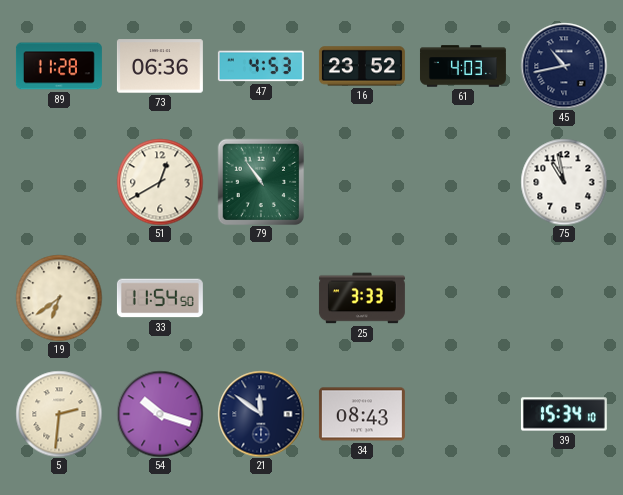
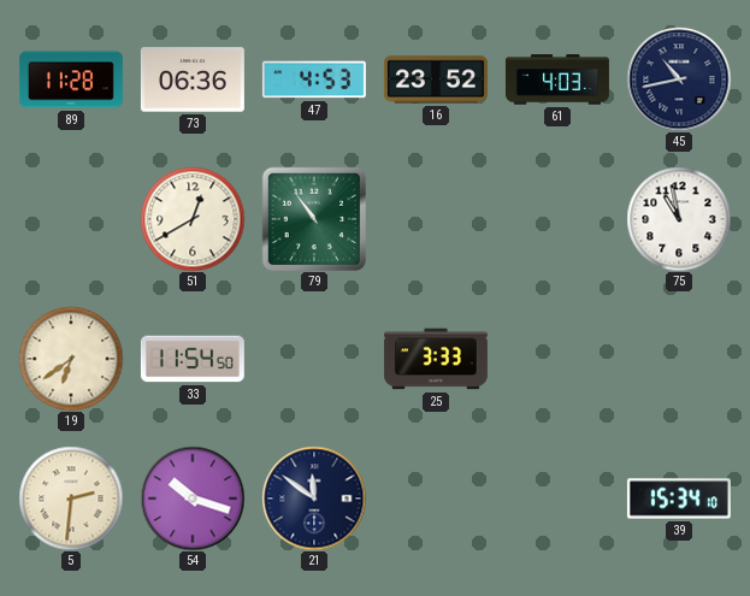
34: 08:43 -> none (362, 414)
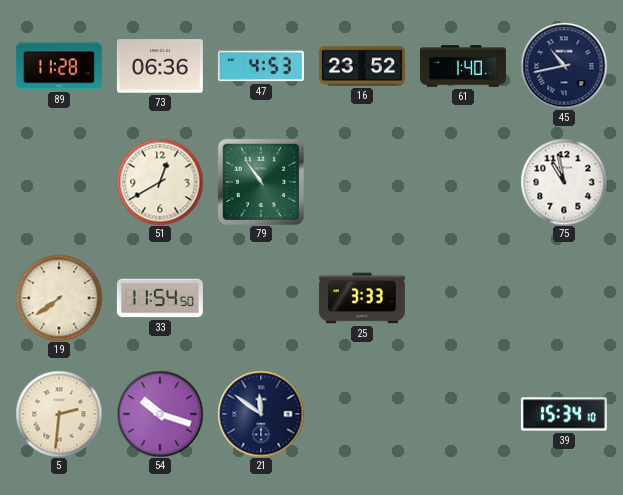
61: 4:03 -> 1:40 (463, 66)
19: 6:39 -> 7:39 (59, 298)
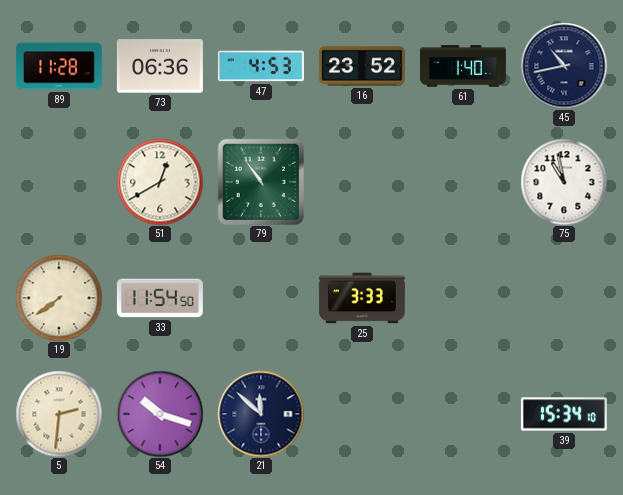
21: 11:51 -> 11:52 (261, 414)
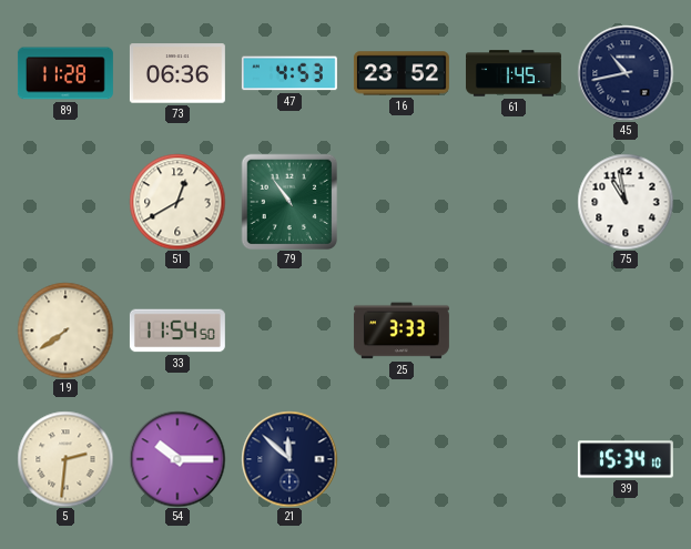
61: 1:40 -> 1:45 (514, 73)
54: 10:18 -> 10:15 (177, 459)
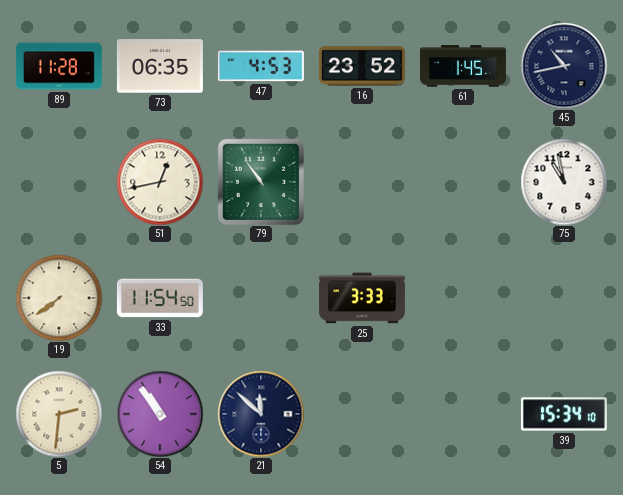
73: 06:36 -> 06:35 (160, 66)
51: 12:40 -> 12:43 (160, 182)
54: 10:15 -> 10:54 (160, 414)
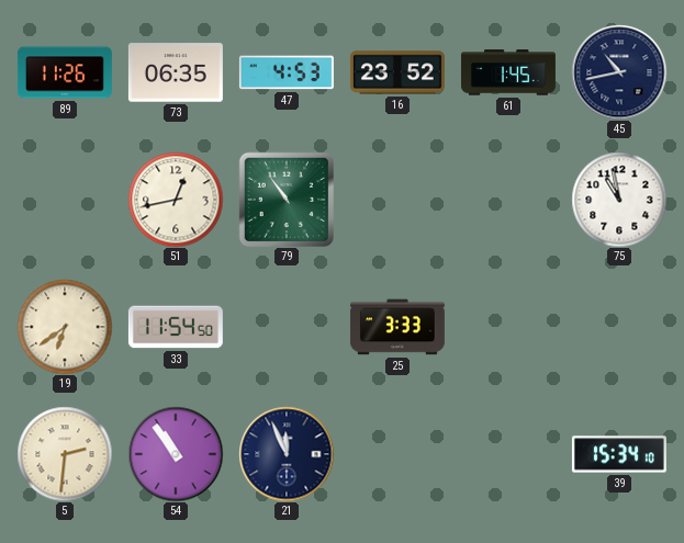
89: 11:28 -> 11:26 (65, 72)
19: 7:39 -> 6:39 (65, 327)
21: 11:52 -> 11:56 (287, 454)
